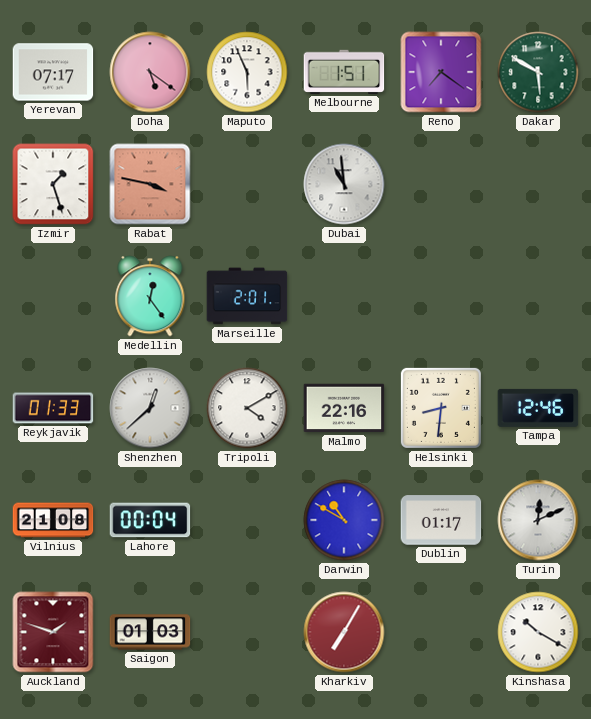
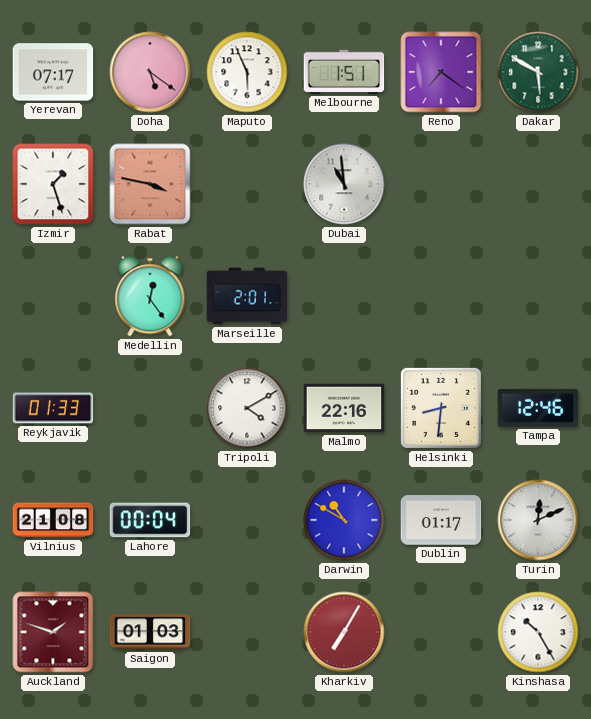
Shenzhen: 12:38 -> none (150, 408)
Kinshasa: 10:20 -> 10:25 (538, 632)
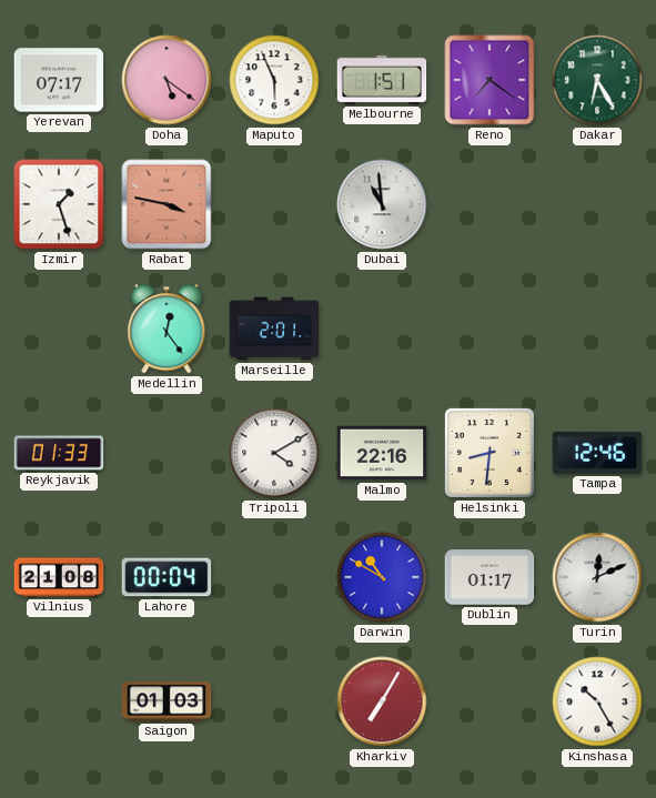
Dakar: 5:50 -> 6:25 (597, 80)
Auckland: 1:48 -> none (53, 632)
